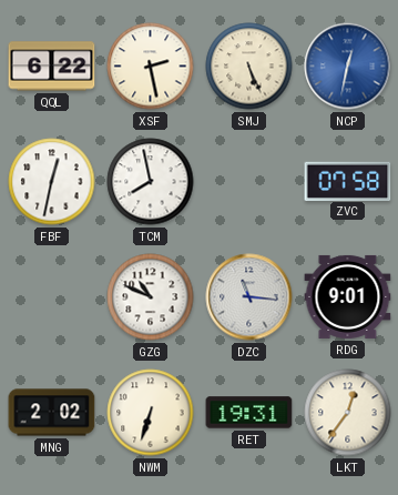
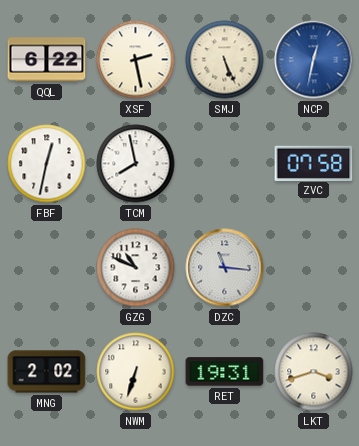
RDG: 9:01 -> none (348, 296)
LKT: 12:36 -> 3:42 (314, 372)
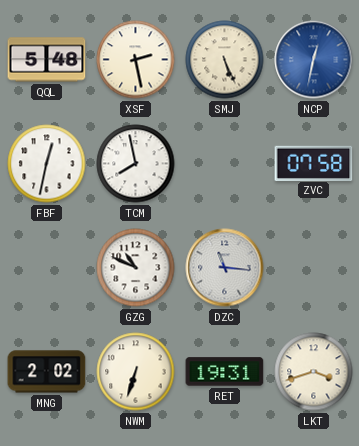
QQL: 6:22 -> 5:48 (47, 60)
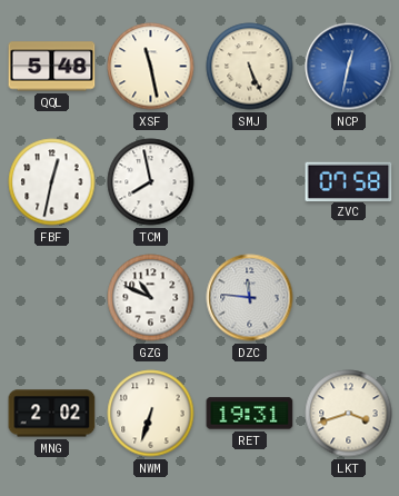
XSF: 2:28 -> 11:28 (151, 67)
DZC: 11:16 -> 11:46 (250, 298)
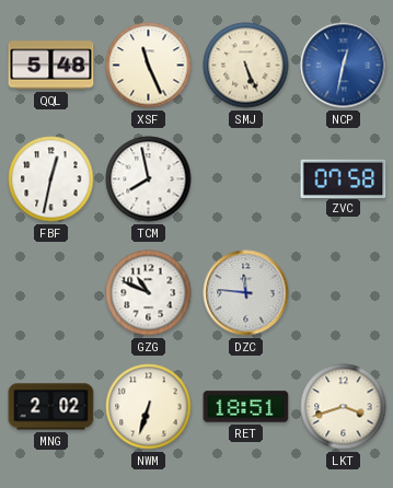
XSF: 11:28 -> 11:26 (149, 66)
RET: 19:31 -> 18:51 (246, 407)
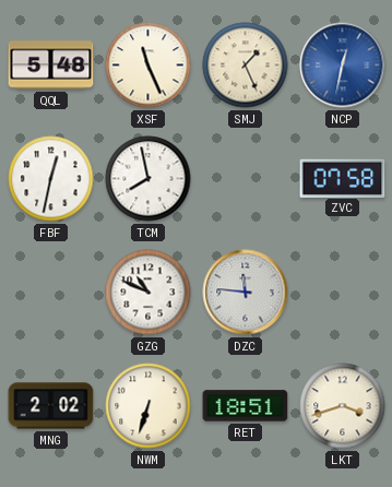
SMJ: 5:26 -> 1:26 (246, 66)
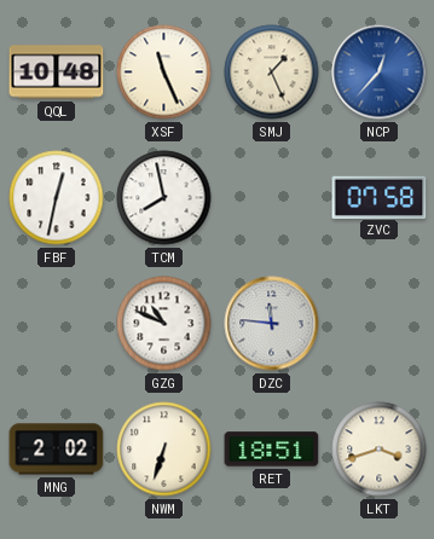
QQL: 5:48 -> 10:48 (57, 73)
NCP: 12:32 -> 12:37 (380, 73)
